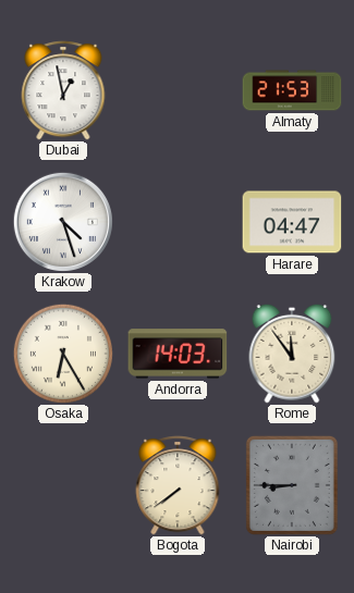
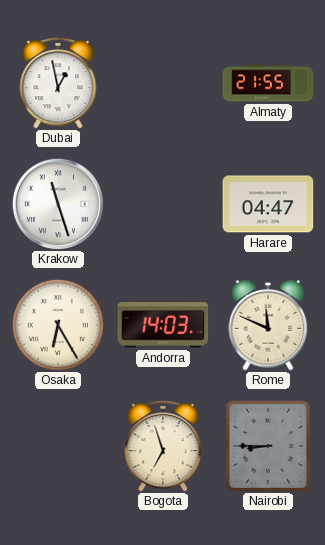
Almaty: 21:53 -> 21:55 (268, 83)
Krakow: 4:27 -> 11:27 (58, 204)
Rome: 11:54 -> 11:49 (268, 325)
Bogota: 7:39 -> 6:57 (163, 446)
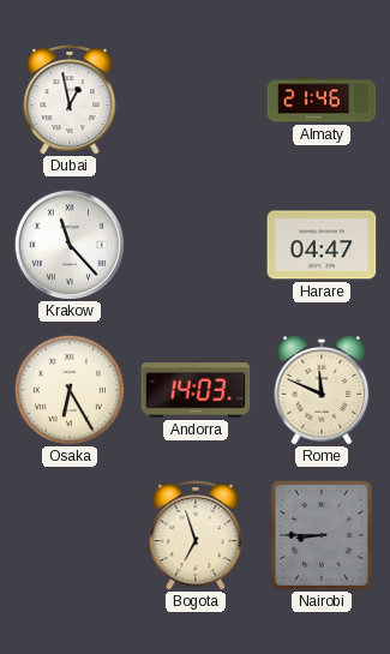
Almaty: 21:55 -> 21:46 (322, 100)
Krakow: 11:27 -> 11:23 (70, 245)
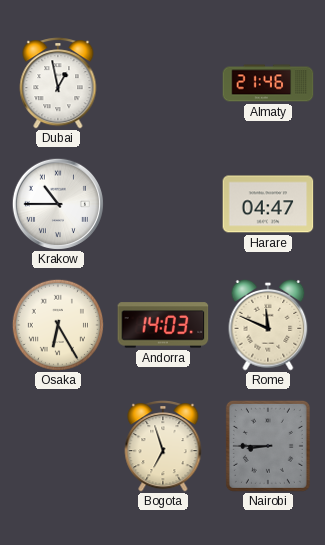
Krakow: 11:23 -> 10:45 (58, 204)
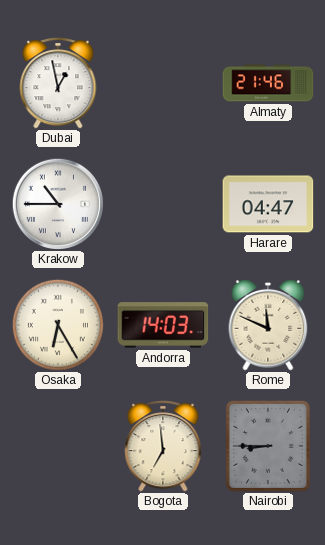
Bogota: 6:57 -> 6:59 (163, 446)
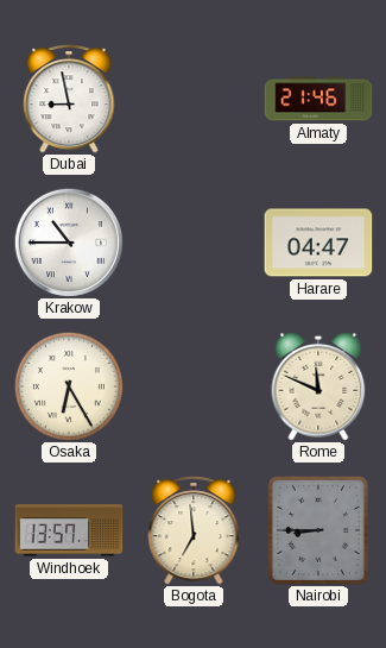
Dubai: 12:58 -> 8:58 (69, 99)
Andorra: 14:03 -> none (163, 325)
Windhoek: none -> 13:57 (69, 530)
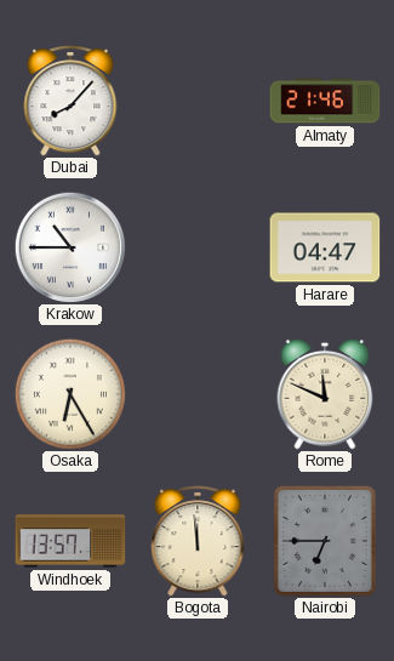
Dubai: 8:58 -> 8:07 (70, 101)
Bogota: 6:59 -> 11:59 (198, 541)
Nairobi: 8:45 -> 6:45 (325, 541)
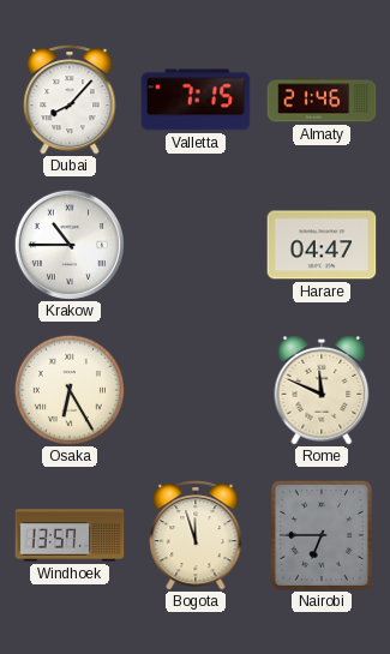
Valletta: none -> 7:15 (196, 100)
Bogota: 11:59 -> 11:57 (196, 535)
